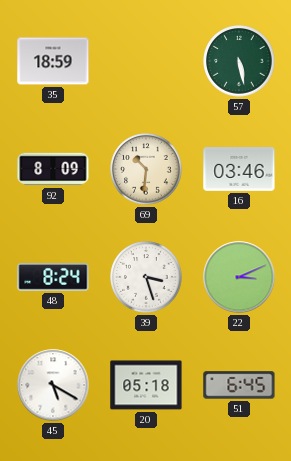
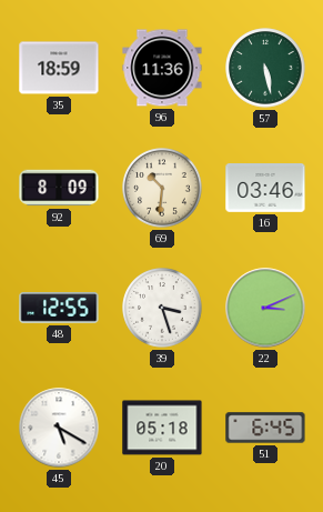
96: none -> 11:36 (162, 68)
48: 8:24 -> 12:55 (59, 308)
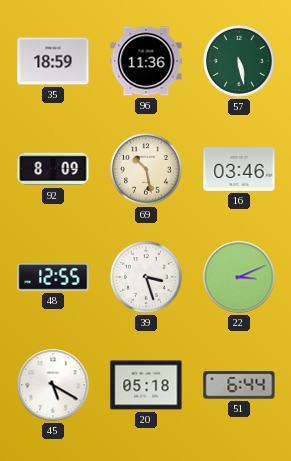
69: 10:31 -> 10:28 (146, 169)
51: 6:45 -> 6:44 (239, 385)
